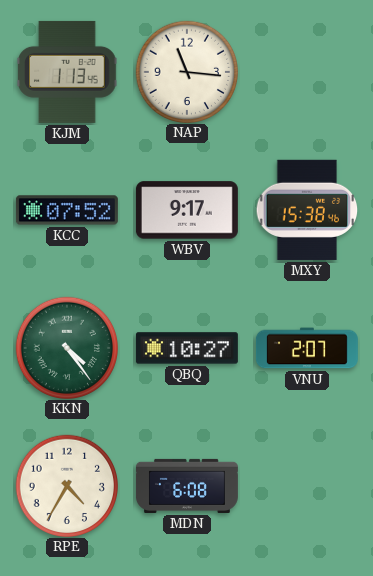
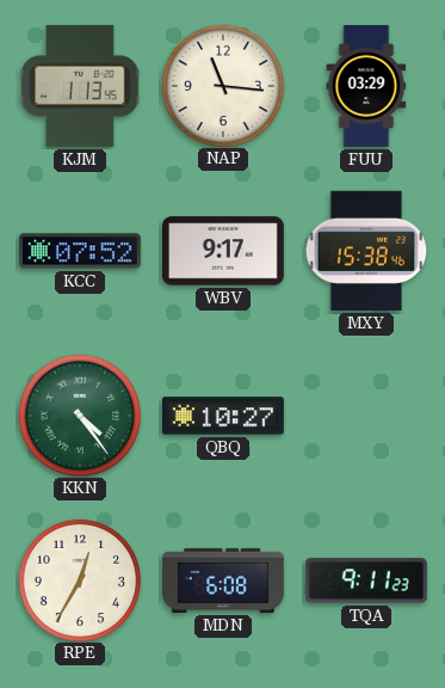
FUU: none -> 03:29 (366, 86)
VNU: 2:07 -> none (307, 348)
RPE: 4:35 -> 12:35 (79, 579)
TQA: none -> 9:11 (366, 580)
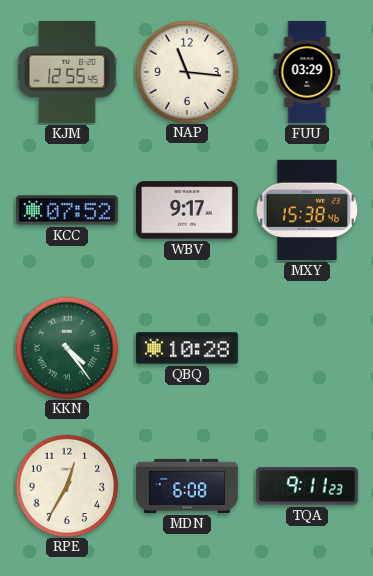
KJM: 1:13 -> 12:55 (67, 72)
QBQ: 10:27 -> 10:28 (187, 348)
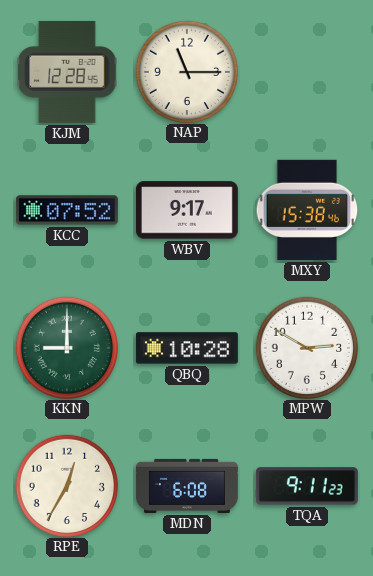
KJM: 12:55 -> 12:28 (67, 72)
NAP: 11:16 -> 11:15 (186, 71)
FUU: 03:29 -> none (307, 72)
KKN: 4:24 -> 9:00 (66, 347)
MPW: none -> 2:50 (306, 347)
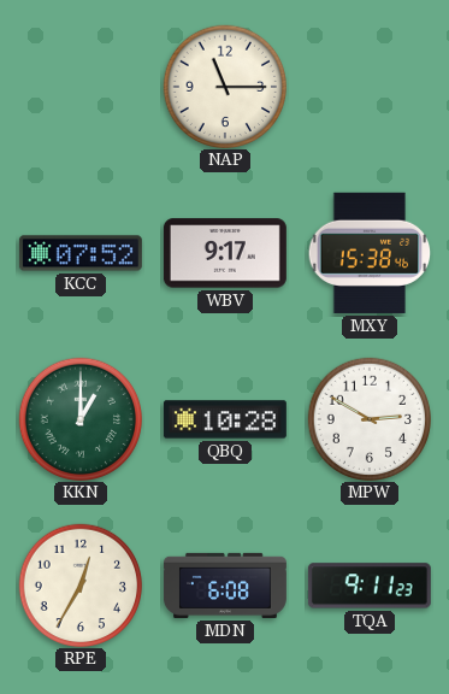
KJM: 12:28 -> none (67, 72)
KKN: 9:00 -> 1:00 (79, 418)
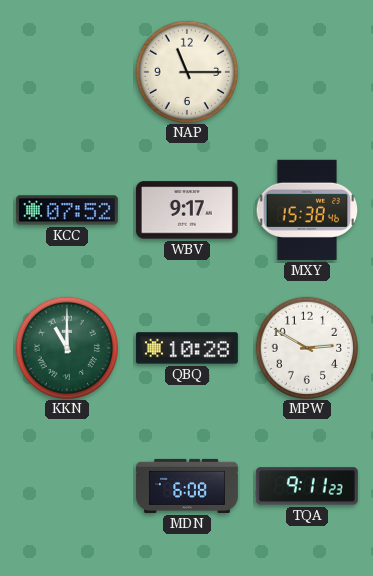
KKN: 1:00 -> 11:00 (66, 347)
RPE: 12:35 -> none (79, 584)
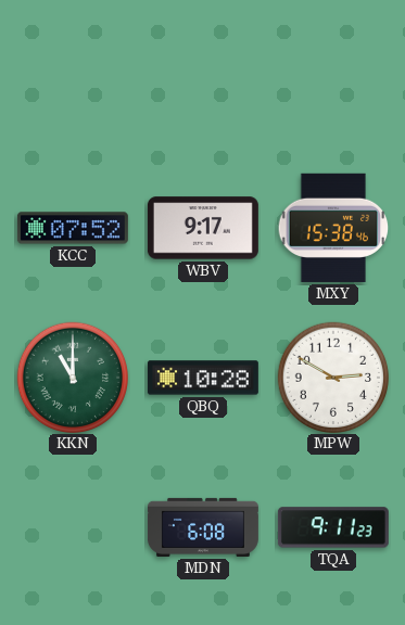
NAP: 11:15 -> none (186, 71)
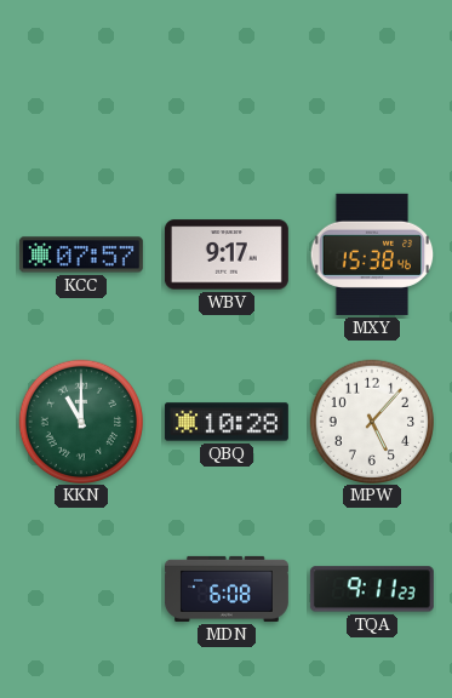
KCC: 07:52 -> 07:57 (81, 254)
MPW: 2:50 -> 5:07 (371, 420)
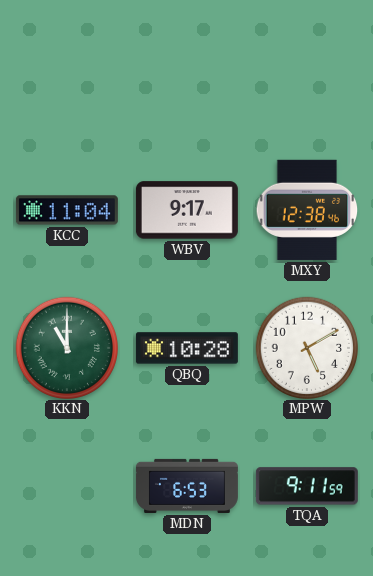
KCC: 07:57 -> 11:04 (67, 210)
MXY: 15:38 -> 12:38 (307, 210)
MPW: 5:07 -> 5:10 (306, 347)
MDN: 6:08 -> 6:53 (187, 486)
TQA: 9:11:23 -> 9:11:59 (307, 486)
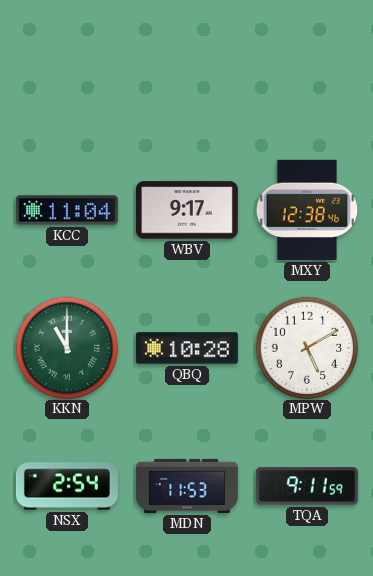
NSX: none -> 2:54 (67, 486)
MDN: 6:53 -> 11:53 (187, 486)
